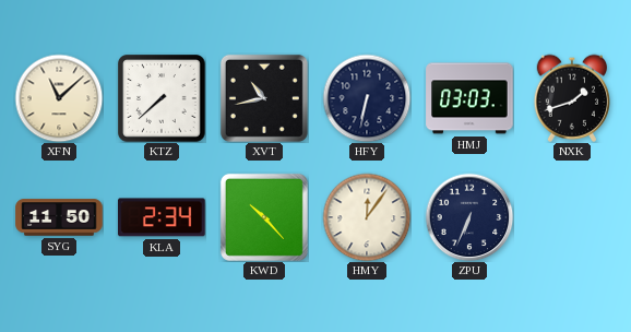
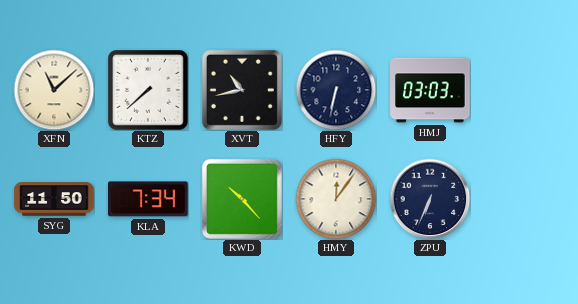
NXK: 1:42 -> none (572, 98)
KLA: 2:34 -> 7:34 (149, 199)
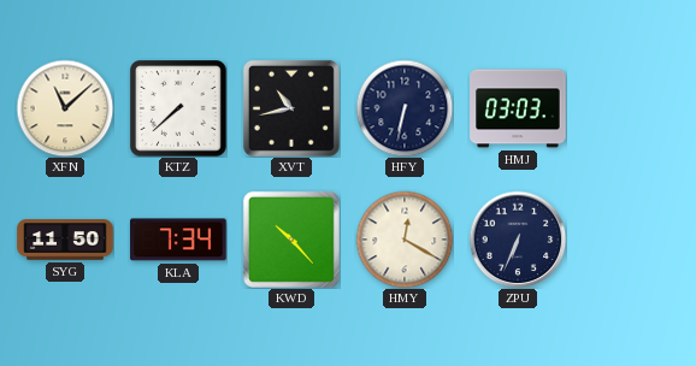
HMY: 12:06 -> 12:20 (405, 240)
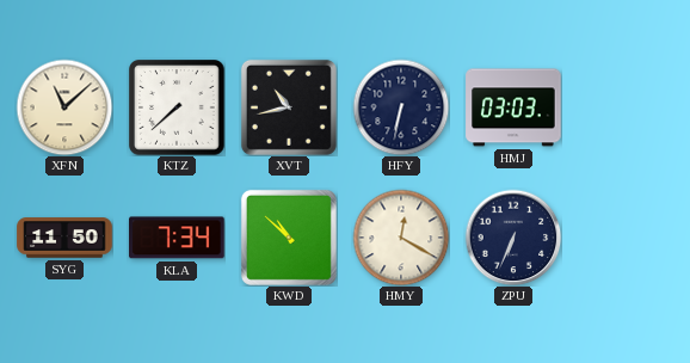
KWD: 10:23 -> 10:52 (289, 238)
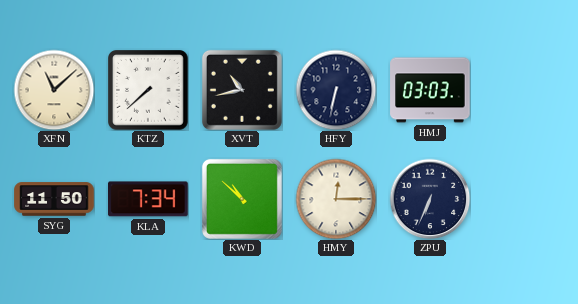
HMY: 12:20 -> 12:15 (336, 199)
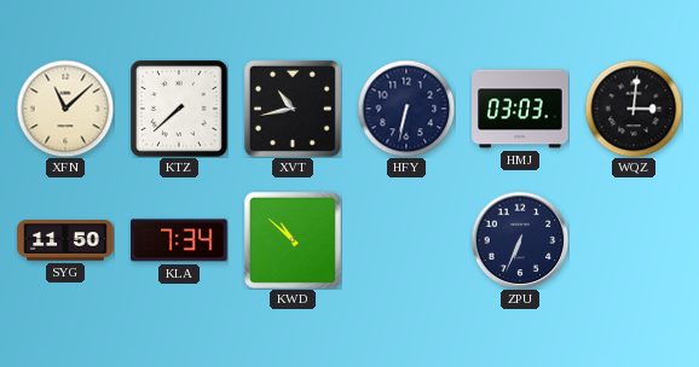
WQZ: none -> 3:01 (634, 109)
HMY: 12:15 -> none (336, 199)
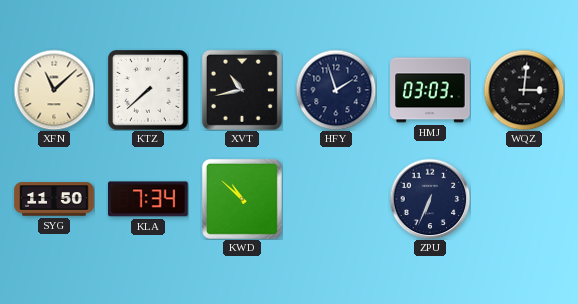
HFY: 6:32 -> 1:57 (336, 90)
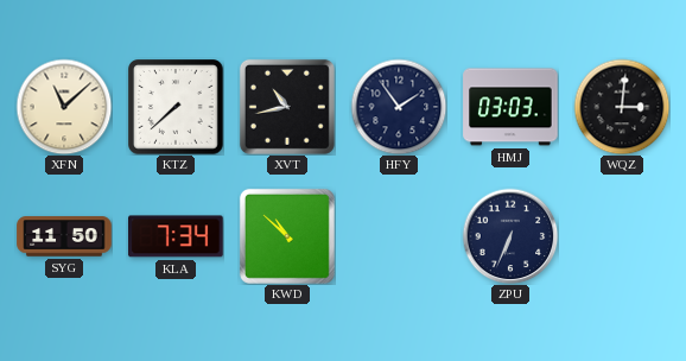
HFY: 1:57 -> 1:54 (399, 107)
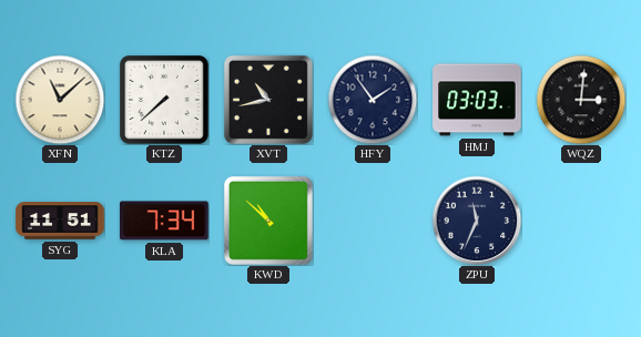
SYG: 11:50 -> 11:51 (60, 221)
ZPU: 6:34 -> 11:34 (477, 221)
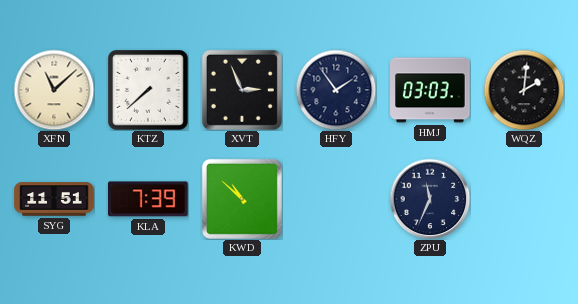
XVT: 10:43 -> 2:56 (242, 90)
WQZ: 3:01 -> 2:01 (524, 90)
KLA: 7:34 -> 7:39 (149, 199)
